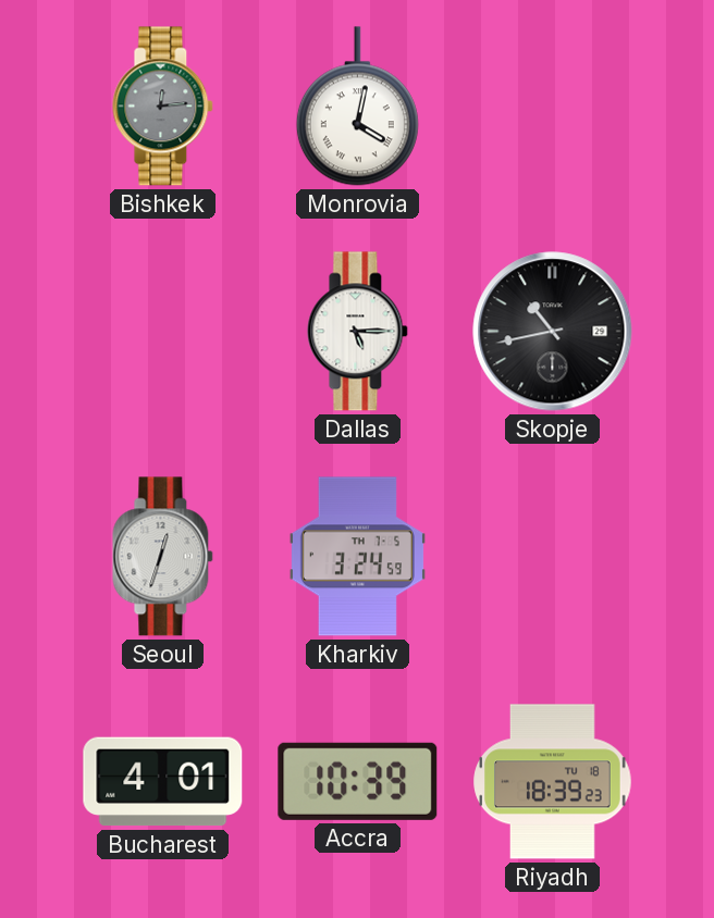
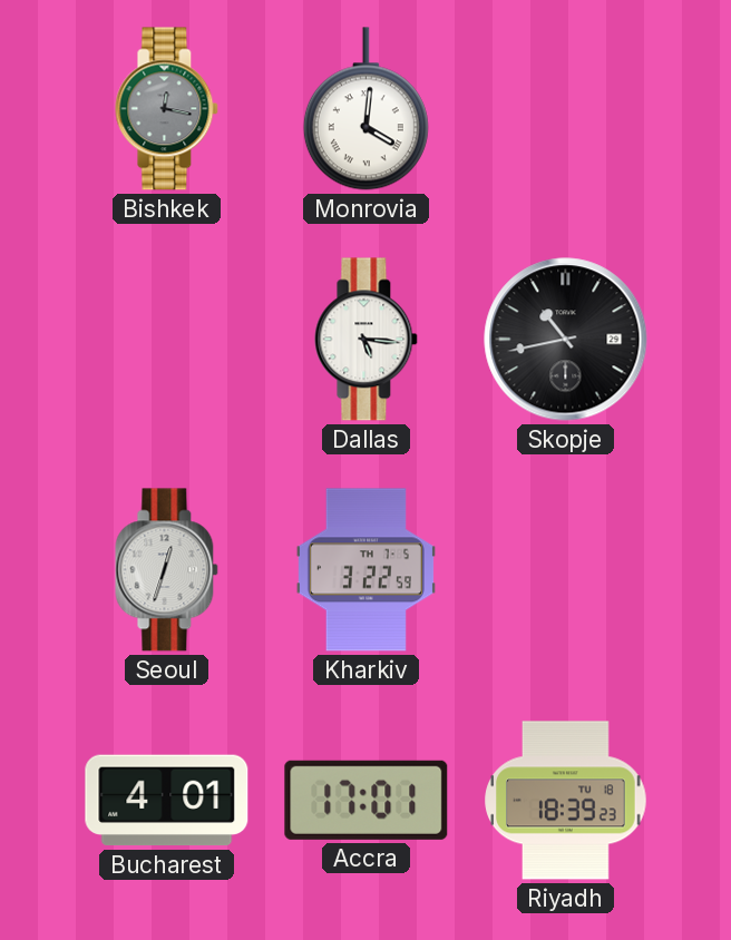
Bishkek: 12:14 -> 12:17 (167, 109)
Monrovia: 4:02 -> 4:01 (365, 109)
Dallas: 5:15 -> 5:16 (367, 340)
Kharkiv: 3:24 -> 3:22 (365, 570)
Accra: 10:39 -> 17:01 (367, 800)
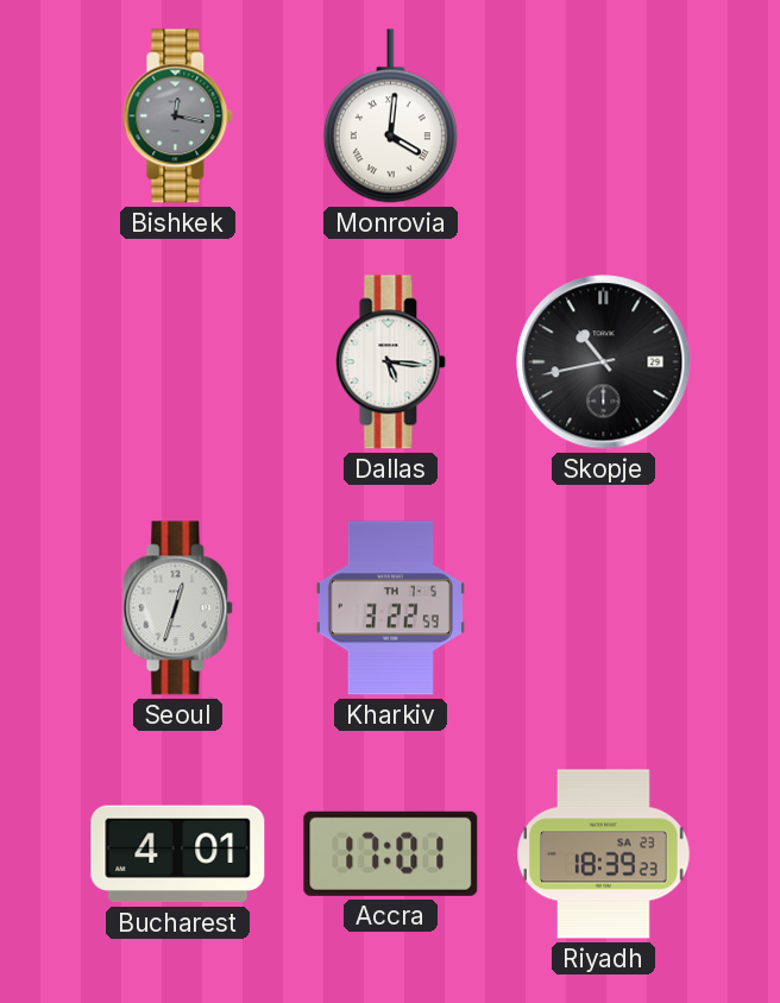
Riyadh date: TU 18 -> SA 23 (604, 854)
